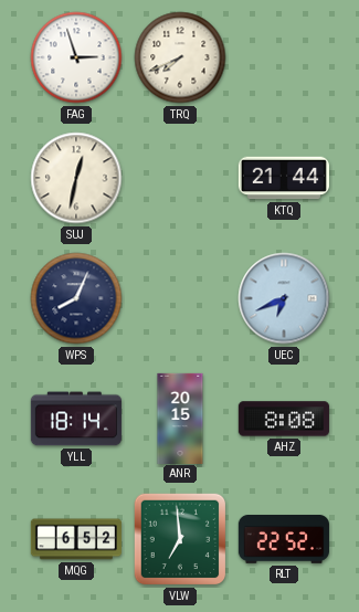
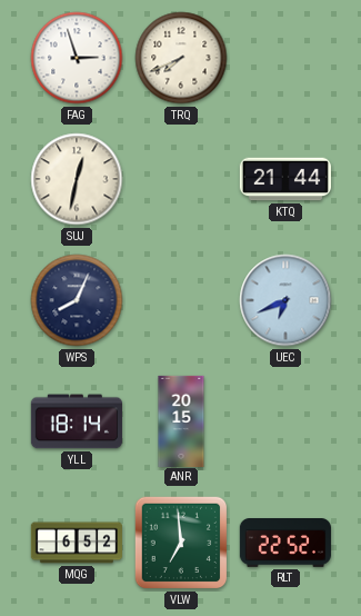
AHZ: 8:08 -> none (284, 419)
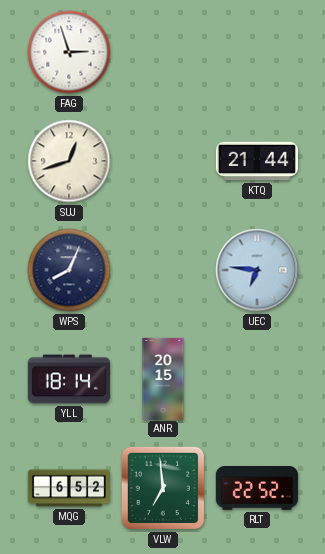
TRQ: 7:41 -> none (181, 58)
SUJ: 12:32 -> 12:42 (69, 161)
UEC: 6:41 -> 6:46 (257, 270)
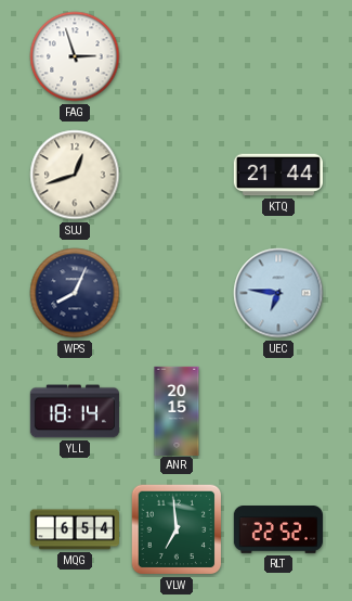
MQG: 6:52 -> 6:54 (75, 529)
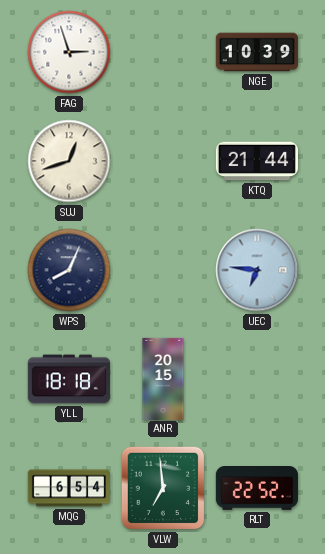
NGE: none -> 10:39 (257, 52)
YLL: 18:14 -> 18:18 (69, 379)
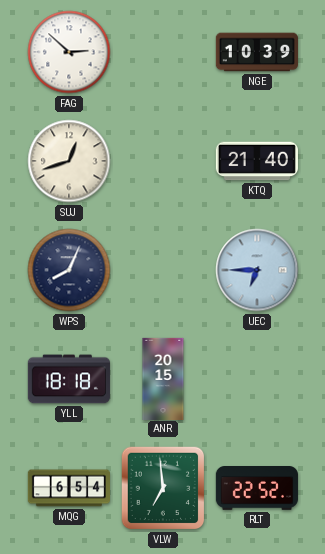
FAG: 2:57 -> 2:52 (69, 52)
KTQ: 21:44 -> 21:40 (257, 161)
UEC: 6:46 -> 6:45 (257, 270)
